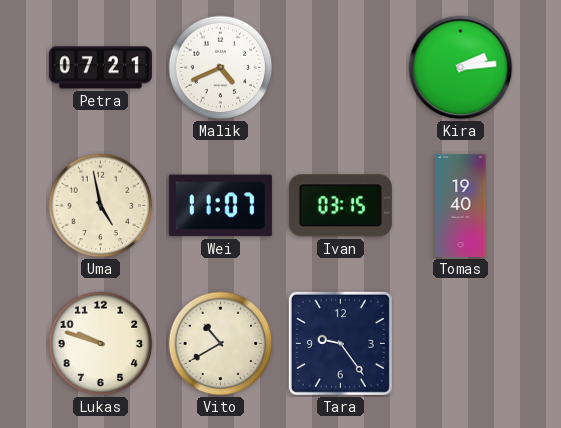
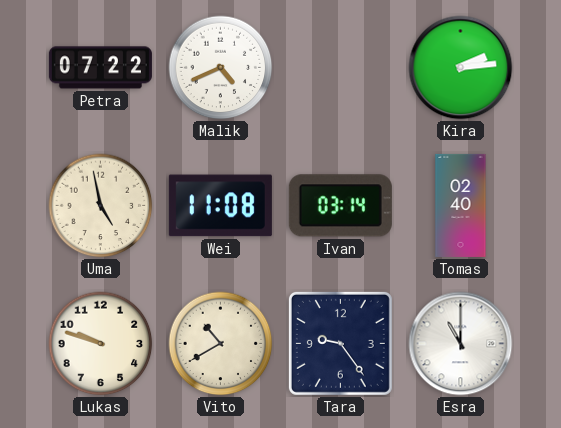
Petra: 07:21 -> 07:22 (100, 68)
Wei: 11:07 -> 11:08 (220, 206)
Ivan: 03:15 -> 03:14 (340, 206)
Tomas: 19:40 -> 02:40 (461, 205)
Esra: none -> 11:00 (461, 344)
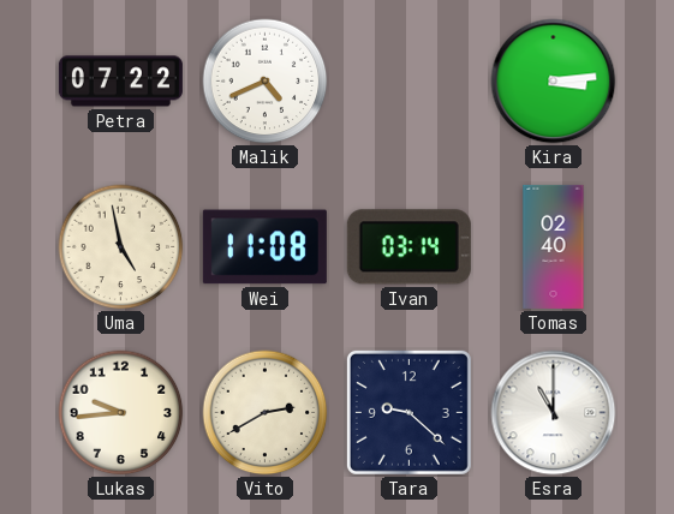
Kira: 2:14 -> 3:14 (554, 82)
Lukas: 9:48 -> 9:44 (121, 413)
Vito: 10:40 -> 2:40 (266, 413)
Tara: 9:24 -> 9:22 (408, 412)
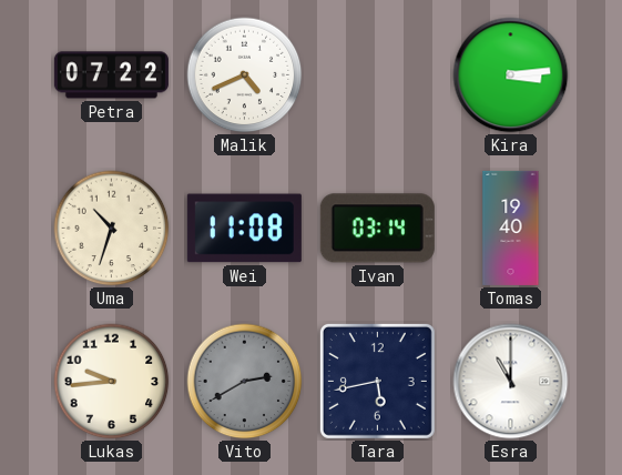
Uma: 4:58 -> 10:33 (112, 229)
Tomas: 02:40 -> 19:40 (511, 228)
Vito dial: cream -> grey (245, 382)
Tara: 9:22 -> 5:43 (377, 381)
